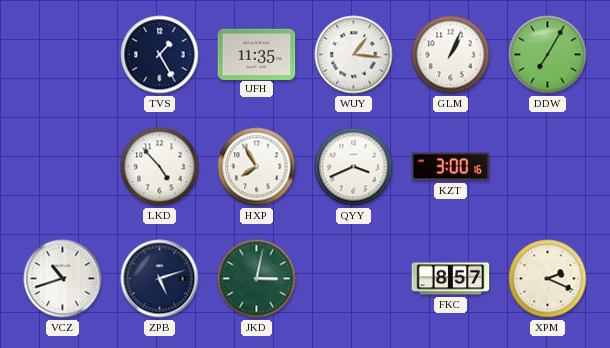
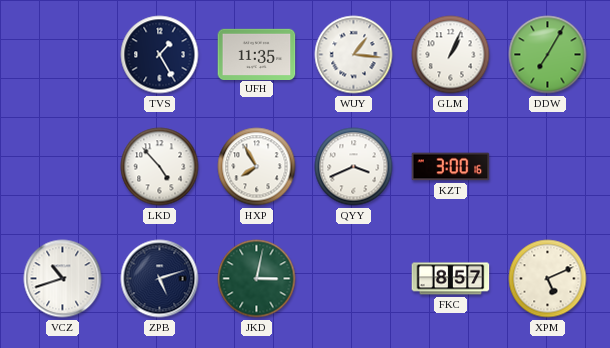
XPM: 2:19 -> 5:11 (548, 279)
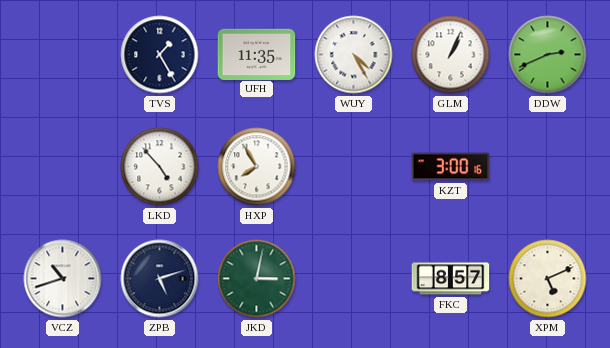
WUY: 1:16 -> 4:25 (354, 55)
DDW: 7:05 -> 2:41 (548, 55)
QYY: 3:41 -> none (354, 167)
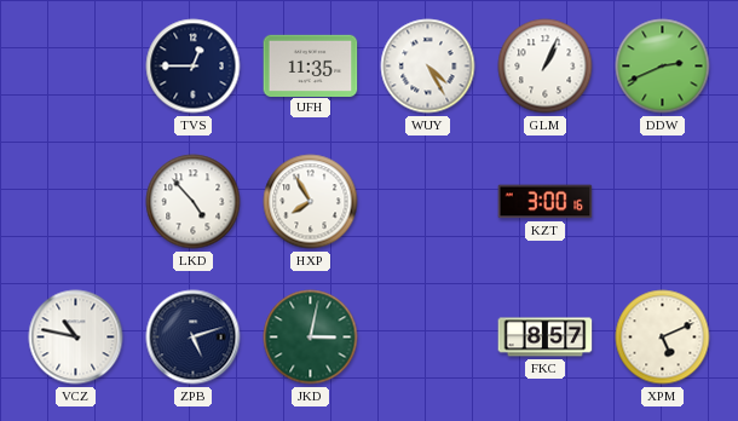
TVS: 1:25 -> 12:45 (194, 67)
VCZ: 10:42 -> 10:47 (76, 338)
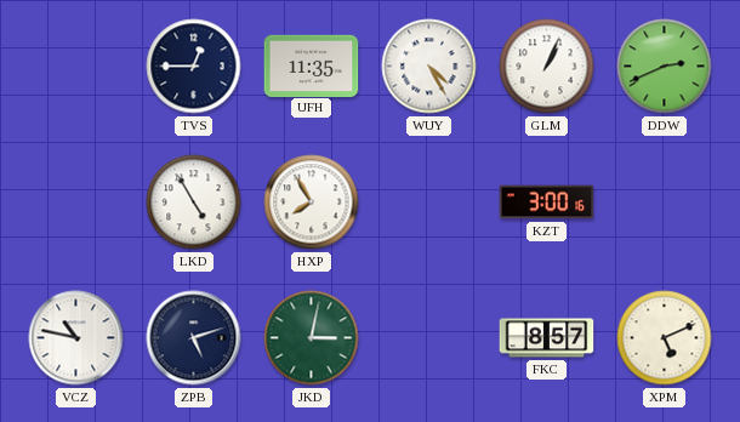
LKD: 4:53 -> 4:55 (194, 203)
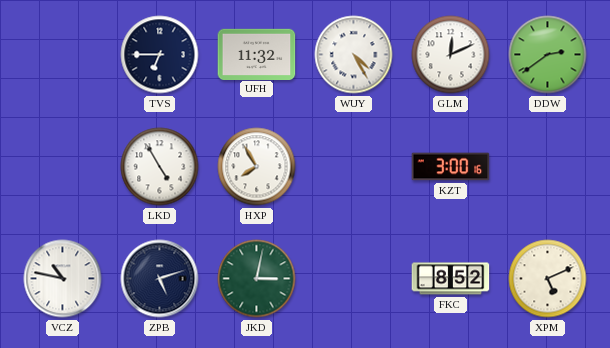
TVS: 12:45 -> 6:45 (160, 55)
UFH: 11:35 -> 11:32 (257, 54)
GLM: 1:04 -> 12:11 (451, 55)
DDW: 2:41 -> 2:39 (548, 55)
FKC: 8:57 -> 8:52 (451, 279)
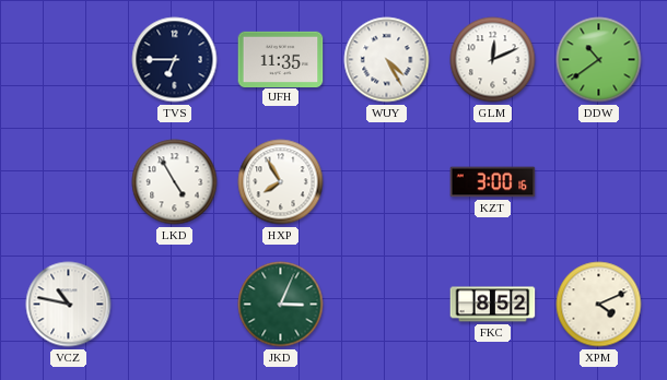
UFH: 11:32 -> 11:35 (281, 59)
DDW: 2:39 -> 10:39 (599, 60)
ZPB: 5:12 -> none (160, 279)
JKD: 3:02 -> 3:04 (281, 305)
XPM: 5:11 -> 4:11 (599, 305)
